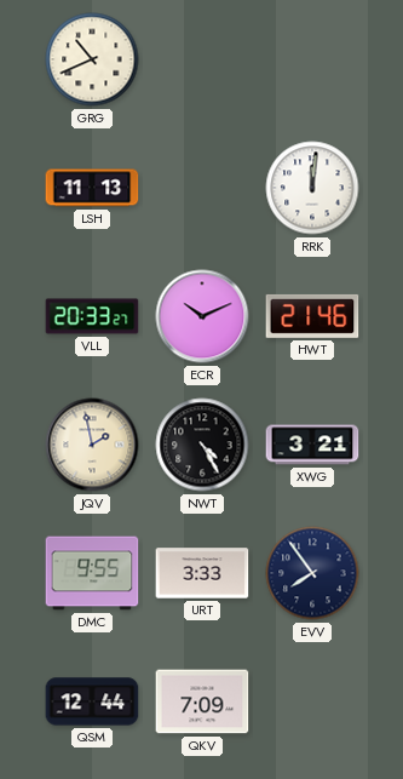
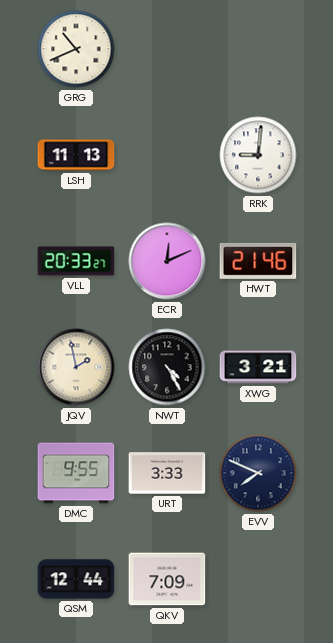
RRK: 12:01 -> 9:01 (258, 155)
ECR: 10:11 -> 12:11 (167, 261)
EVV: 7:54 -> 7:49 (258, 473)
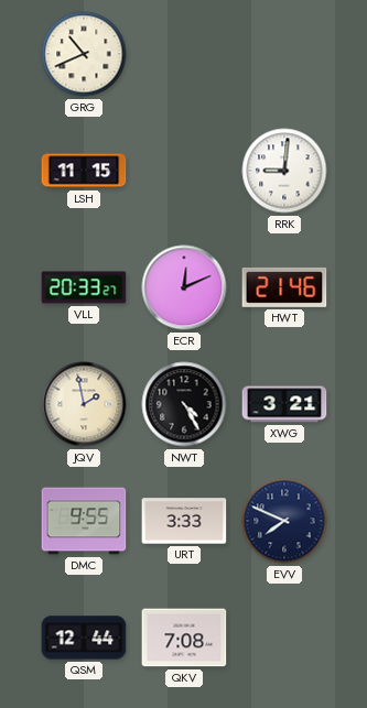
LSH: 11:13 -> 11:15 (84, 171)
QKV: 7:09 -> 7:08 (184, 638)
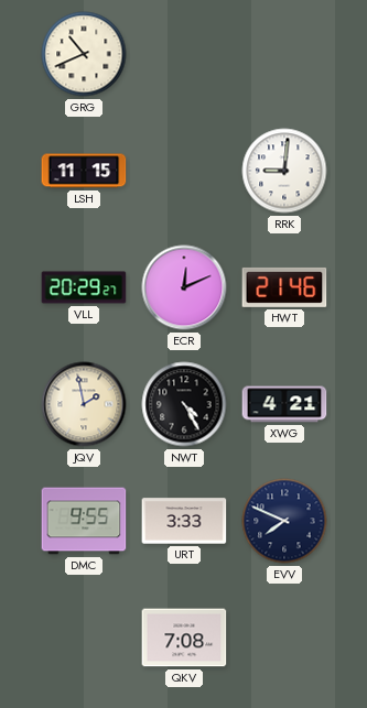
VLL: 20:33 -> 20:29 (84, 287)
XWG: 3:21 -> 4:21 (284, 404)
QSM: 12:44 -> none (84, 638)
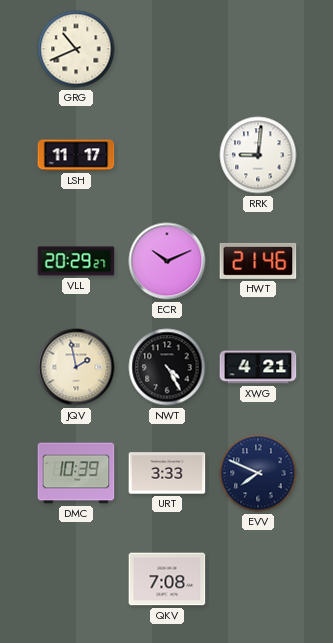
LSH: 11:15 -> 11:17 (76, 155)
ECR: 12:11 -> 10:11 (167, 261)
DMC: 9:55 -> 10:39 (76, 473)
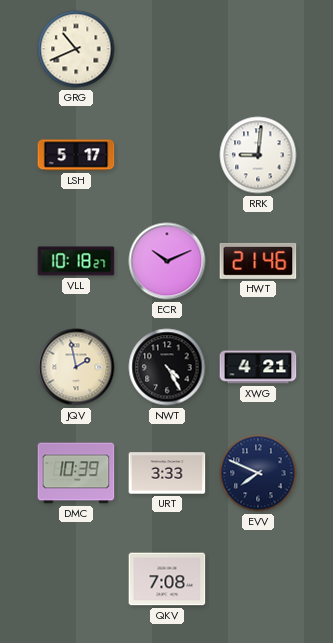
LSH: 11:17 -> 5:17 (76, 155)
VLL: 20:29 -> 10:18 (76, 261)
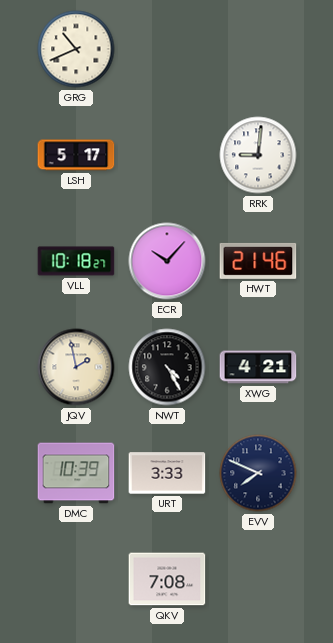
ECR: 10:11 -> 10:07 (167, 261)
